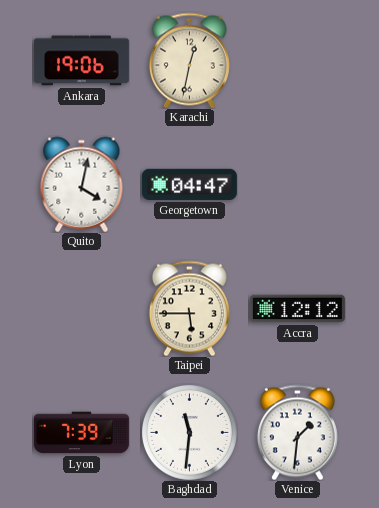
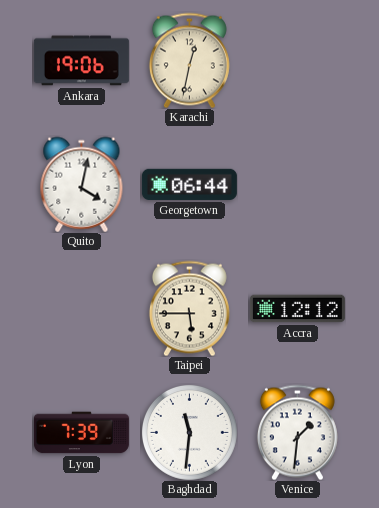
Georgetown: 04:47 -> 06:44 (189, 184)
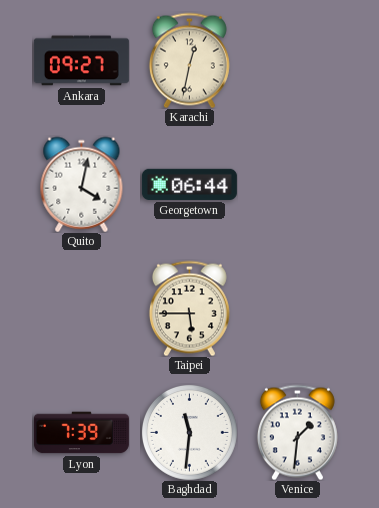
Ankara: 19:06 -> 09:27 (81, 61)
Accra: 12:12 -> none (297, 309)
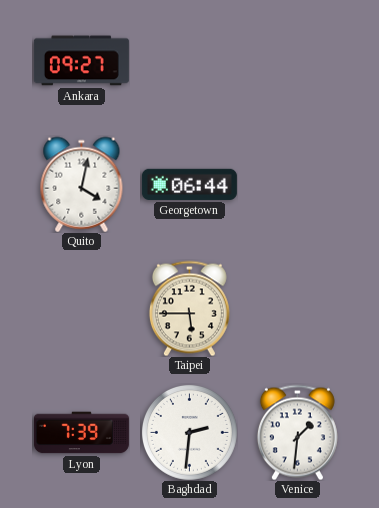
Karachi: 12:32 -> none (189, 60)
Baghdad: 11:31 -> 2:31 (189, 432)
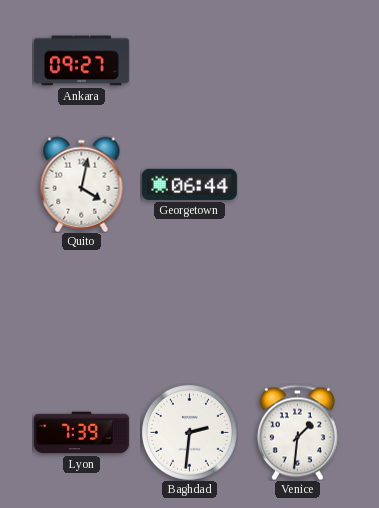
Taipei: 5:45 -> none (189, 308)
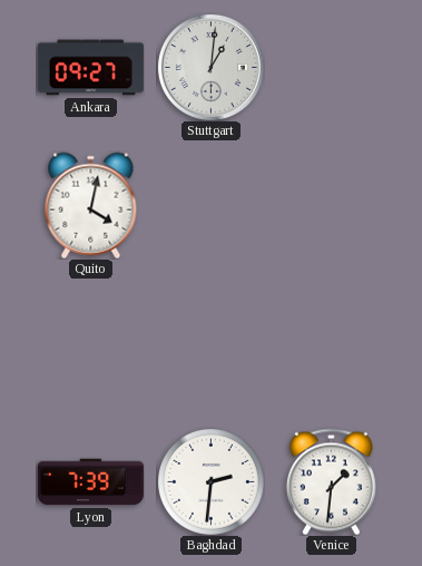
Stuttgart: none -> 1:01 (210, 67)
Georgetown: 06:44 -> none (189, 184)
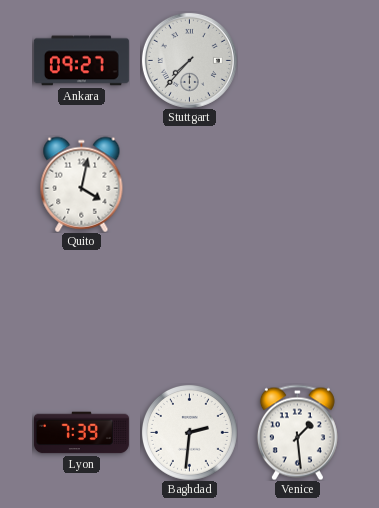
Stuttgart: 1:01 -> 7:37 (189, 60)
Venice: 1:31 -> 1:29 (297, 432)
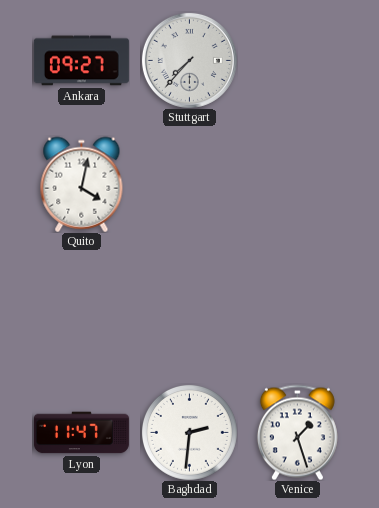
Lyon: 7:39 -> 11:47 (81, 433)
Venice: 1:29 -> 1:27 (297, 432)
